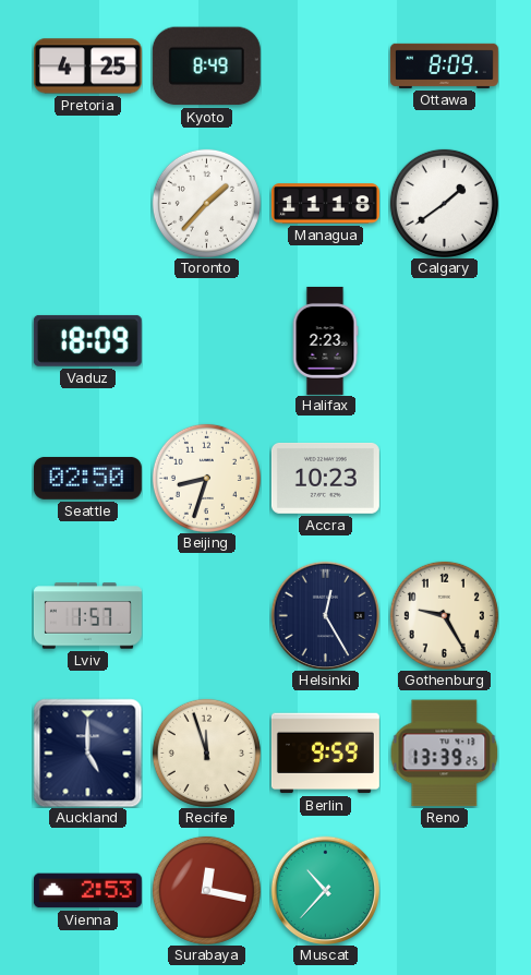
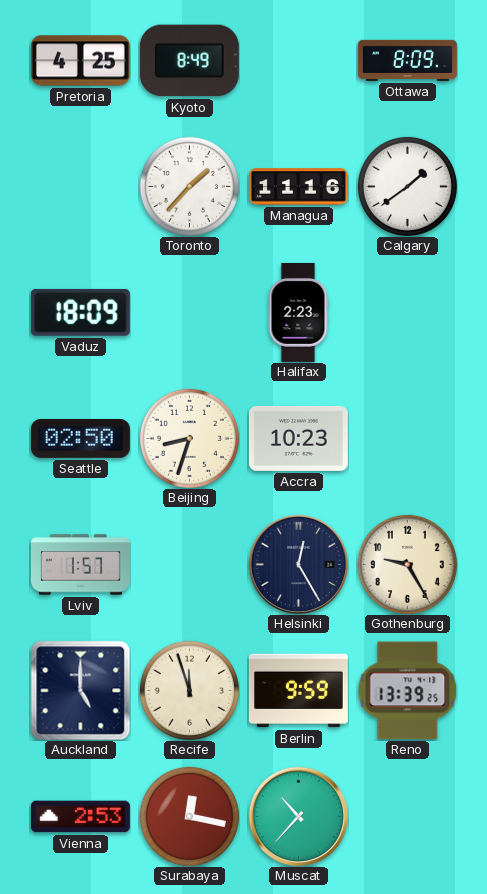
Managua: 11:18 -> 11:16 (298, 187)
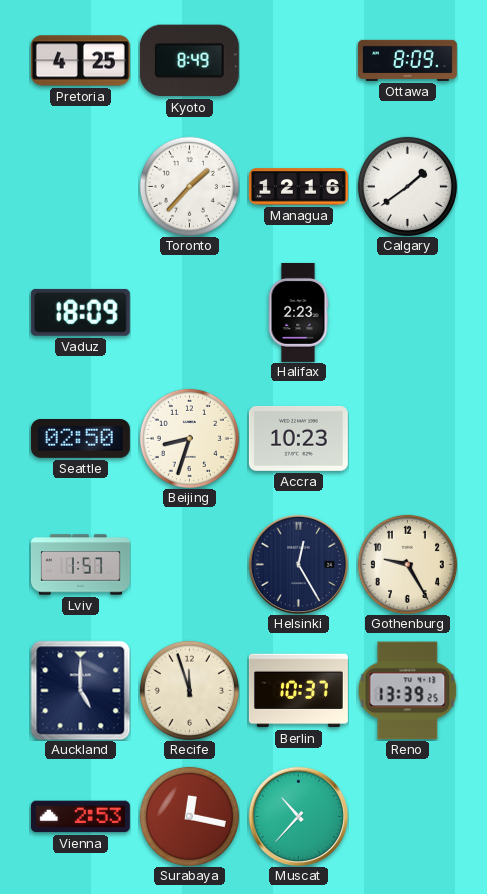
Managua: 11:16 -> 12:16 (298, 187)
Berlin: 9:59 -> 10:37 (298, 691)
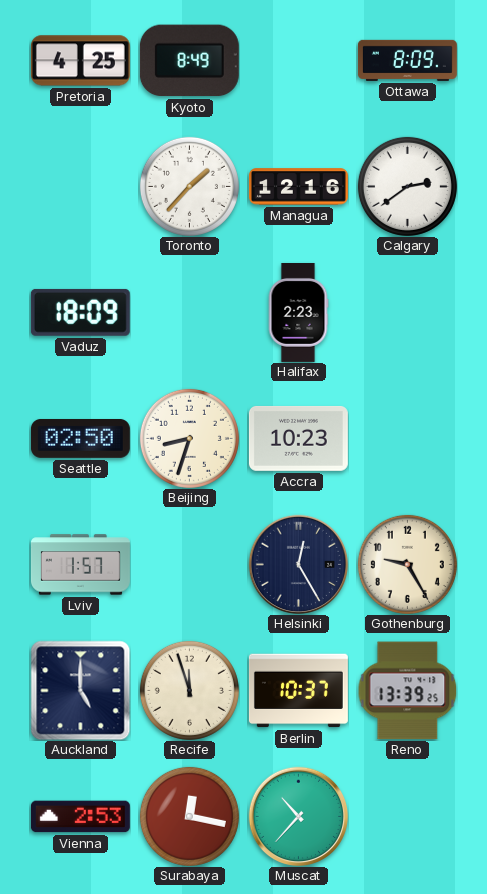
Calgary: 1:39 -> 2:39 (407, 186)
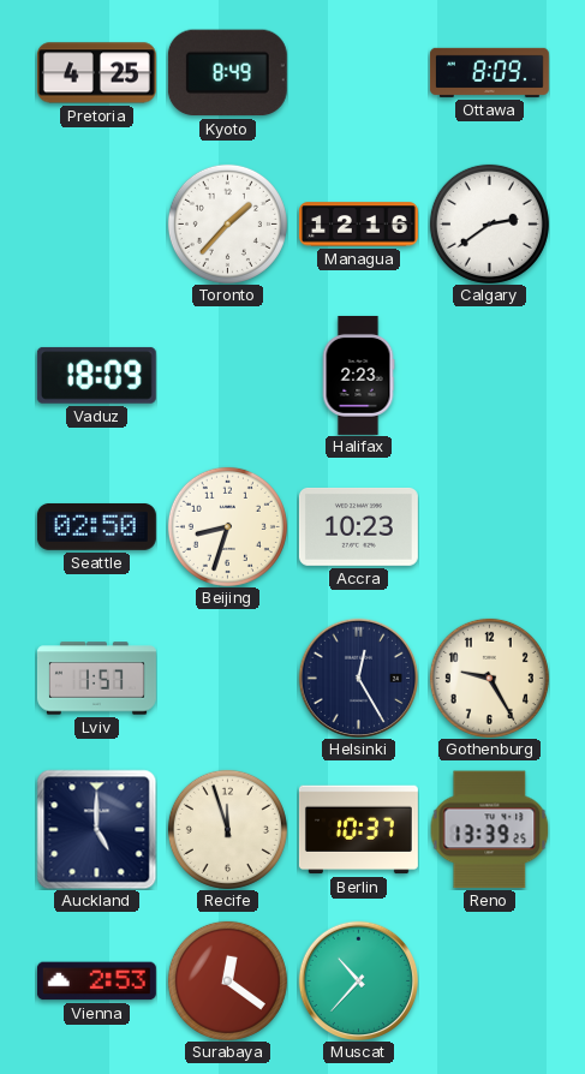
Surabaya: 12:17 -> 12:21 (227, 980)
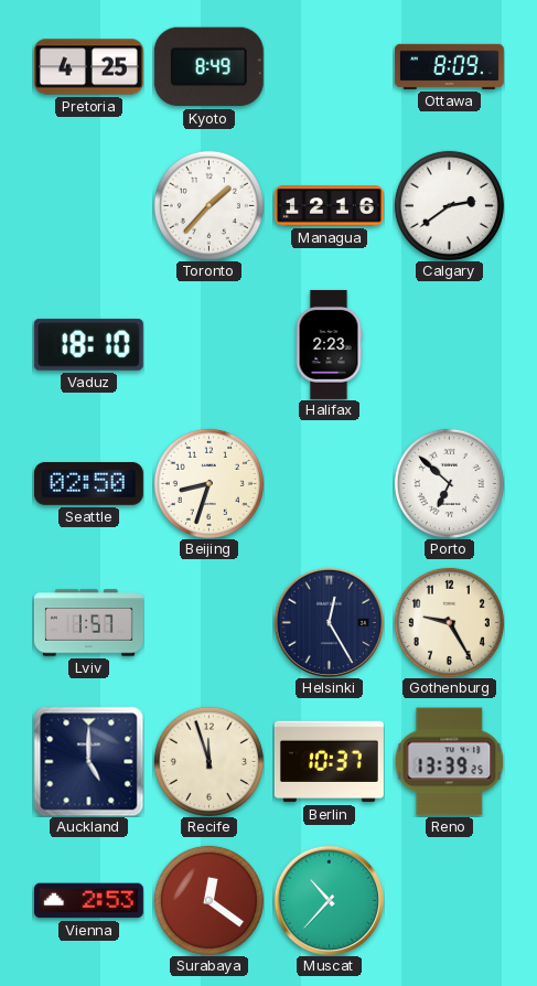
Vaduz: 18:09 -> 18:10 (88, 344)
Accra: 10:23 -> none (358, 526)
Porto: none -> 6:52 (449, 483)
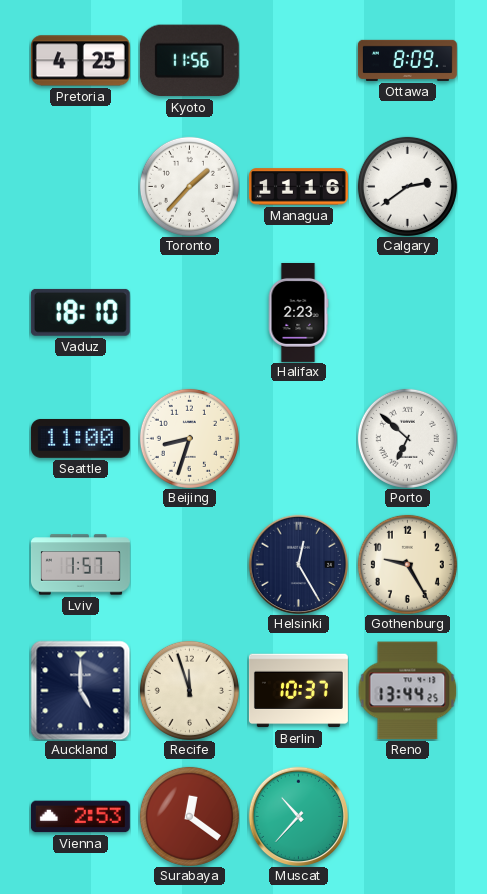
Kyoto: 8:49 -> 11:56 (189, 61)
Managua: 12:16 -> 11:16 (298, 187)
Seattle: 02:50 -> 11:00 (80, 438)
Reno: 13:39 -> 13:44 (407, 691)
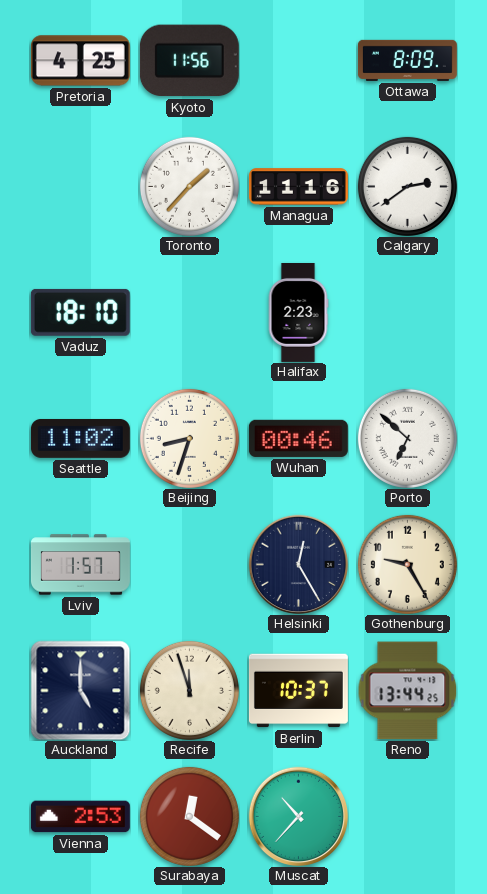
Seattle: 11:00 -> 11:02 (80, 438)
Wuhan: none -> 00:46 (298, 438)
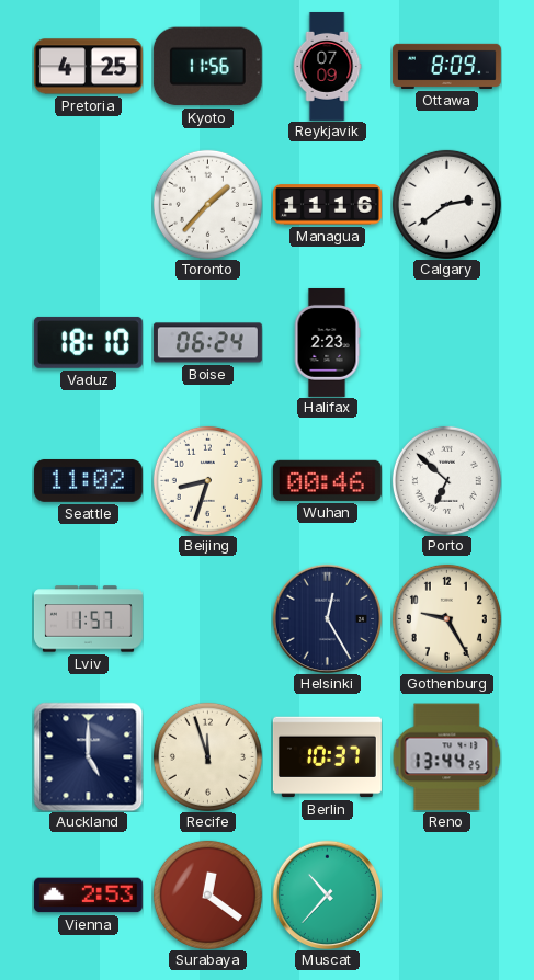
Reykjavik: none -> 07:09 (327, 66)
Boise: none -> 06:24 (207, 343)
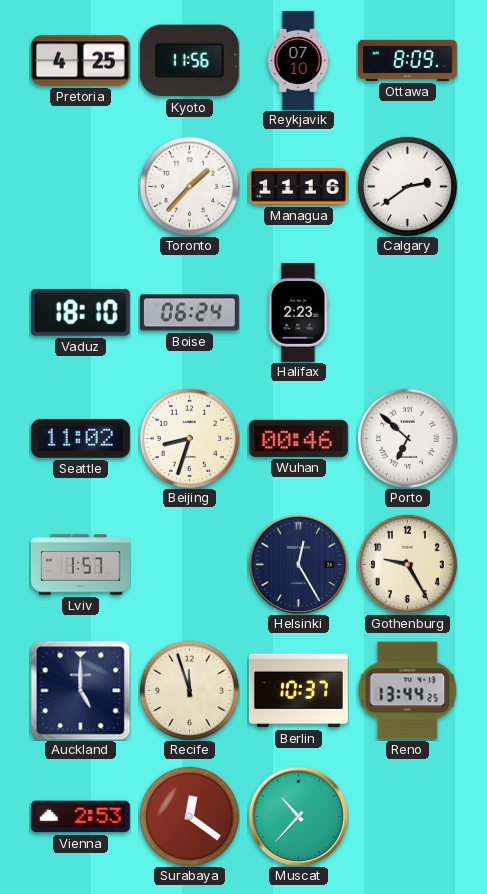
Reykjavik: 07:09 -> 07:10 (298, 60)
